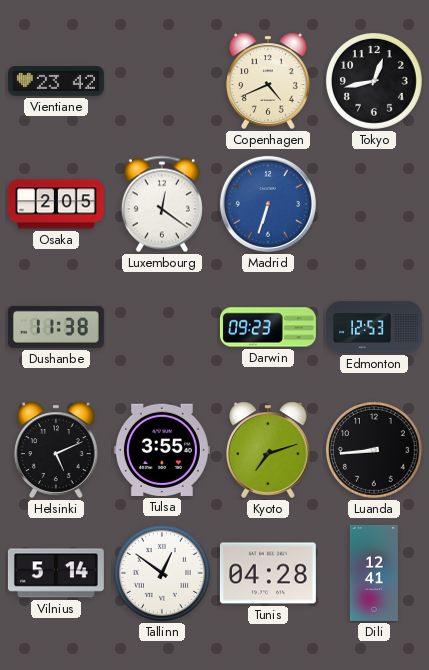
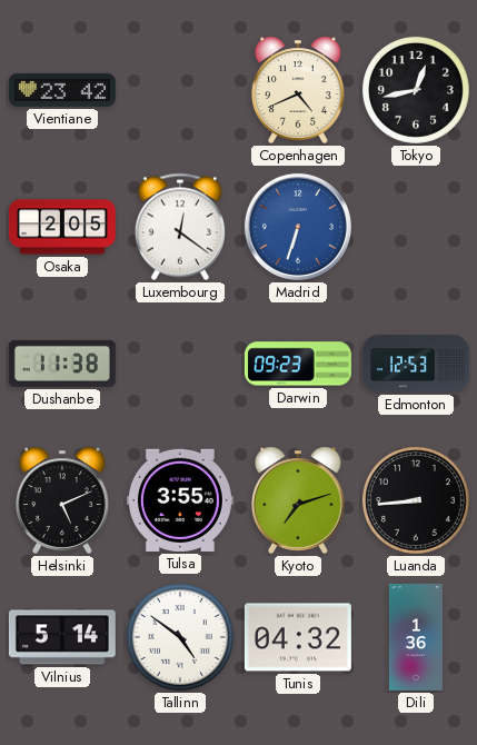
Tallinn: 12:51 -> 4:51 (180, 637)
Tunis: 04:28 -> 04:32 (298, 637)
Dili: 12:41 -> 1:36 (416, 637)
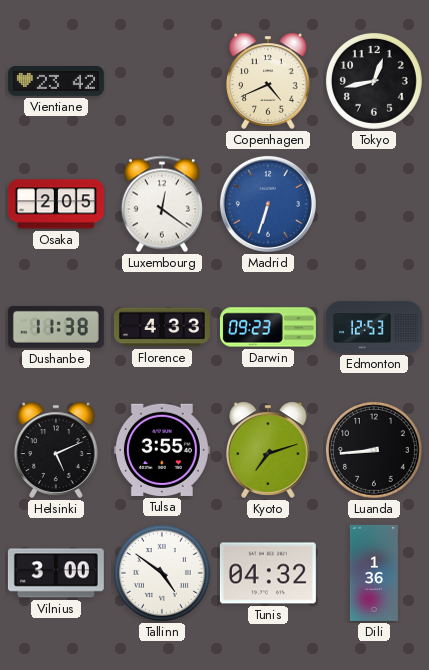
Florence: none -> 4:33 (162, 327)
Vilnius: 5:14 -> 3:00 (56, 573)
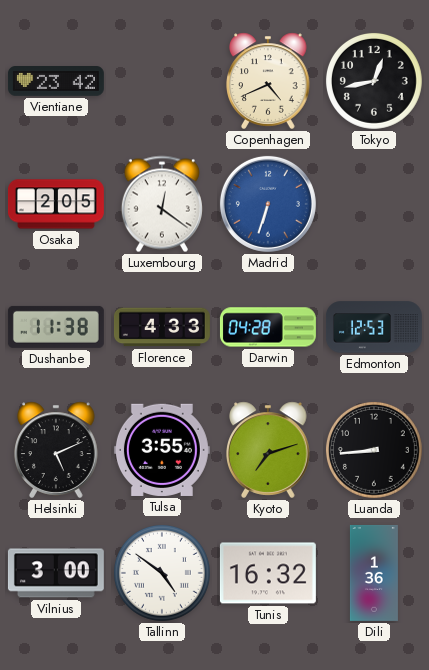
Darwin: 09:23 -> 04:28 (268, 327)
Tunis: 04:32 -> 16:32 (268, 573)
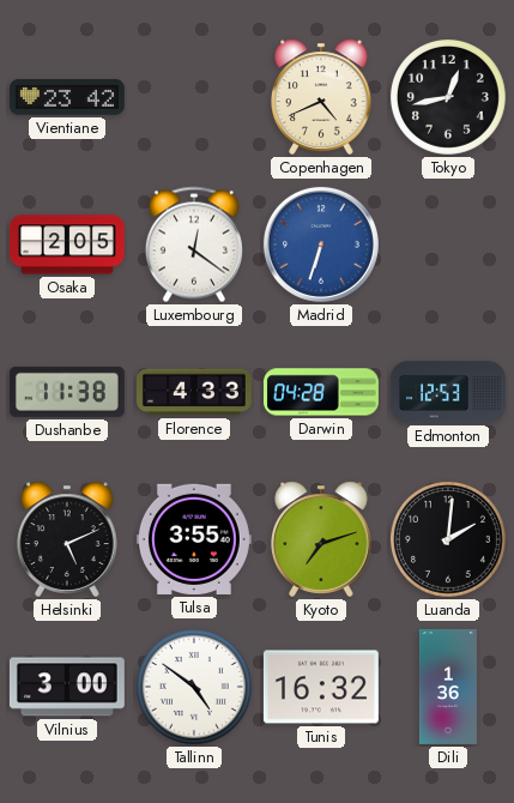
Luanda: 8:44 -> 2:01 (448, 539)
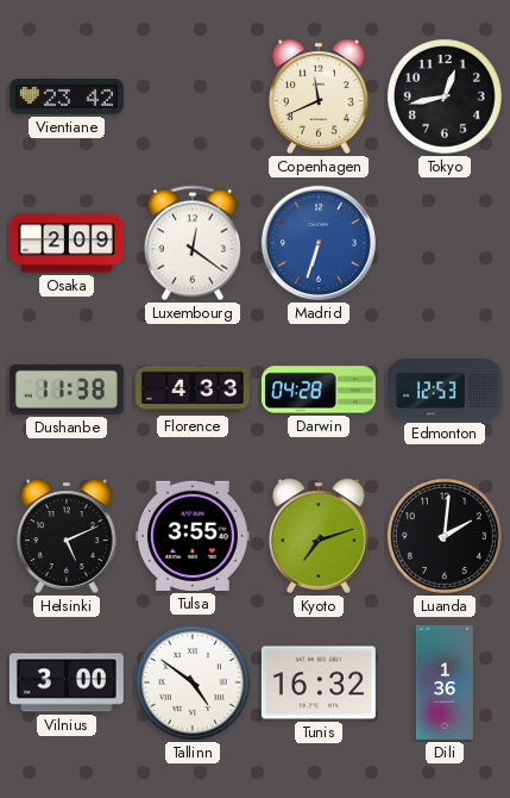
Copenhagen: 4:41 -> 11:41 (319, 96)
Osaka: 2:05 -> 2:09 (67, 243)
